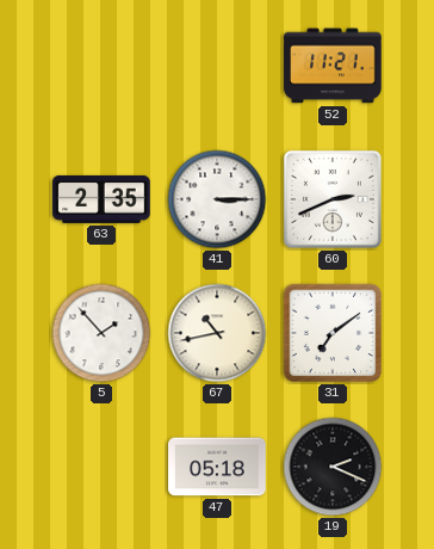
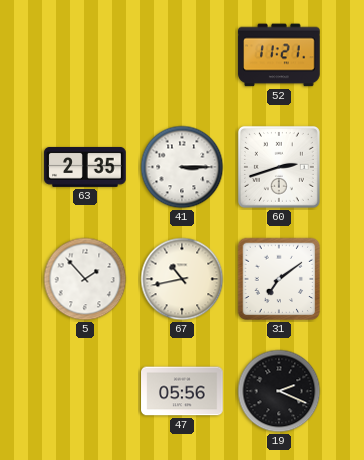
60: 2:41 -> 2:42 (279, 167)
47: 05:18 -> 05:56 (182, 391)
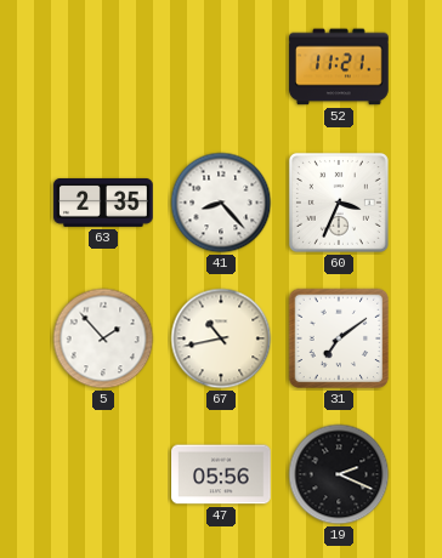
41: 3:15 -> 8:23 (221, 203)
60: 2:42 -> 3:34 (339, 203)
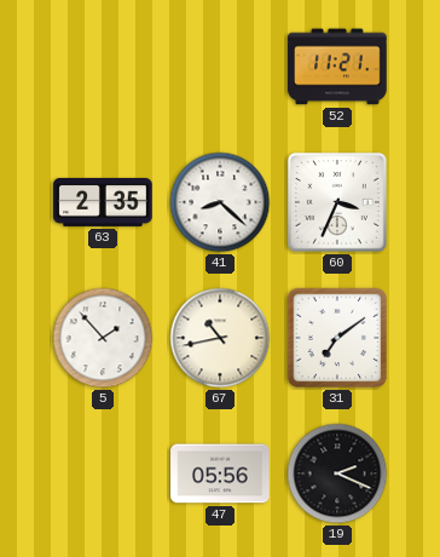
41: 8:23 -> 8:22 (220, 202)
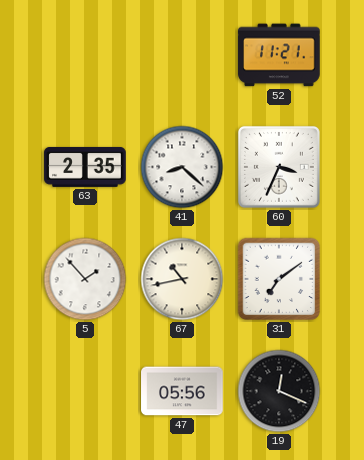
19: 2:19 -> 12:19 (279, 391)
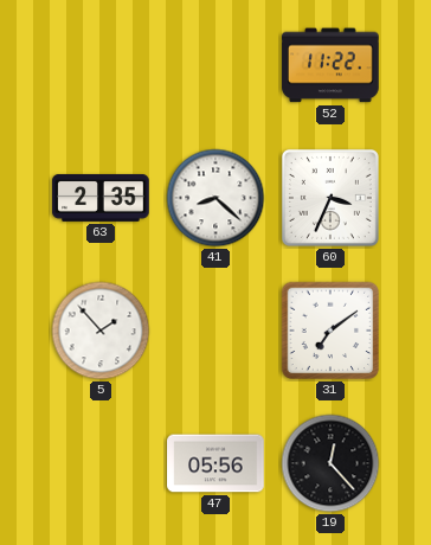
52: 11:21 -> 11:22 (330, 65)
67: 10:43 -> none (182, 279)
19: 12:19 -> 12:23 (330, 463)
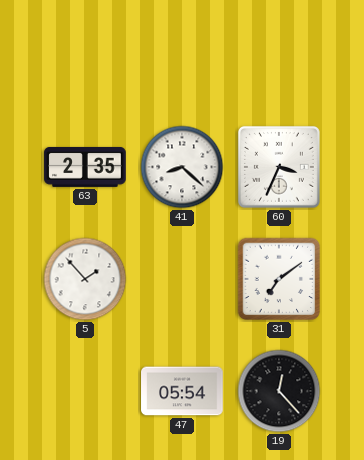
52: 11:22 -> none (330, 65)
47: 05:56 -> 05:54 (182, 391)
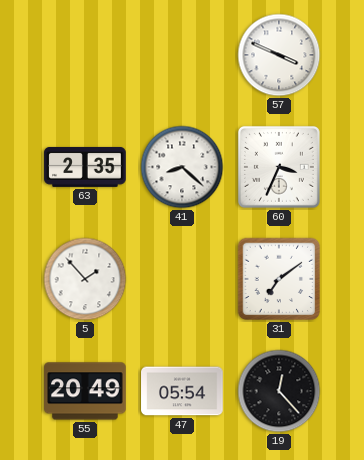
57: none -> 3:49 (279, 55)
55: none -> 20:49 (85, 391)
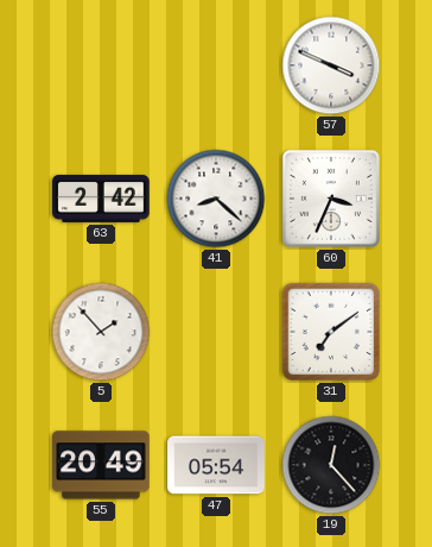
63: 2:35 -> 2:42 (101, 199)
